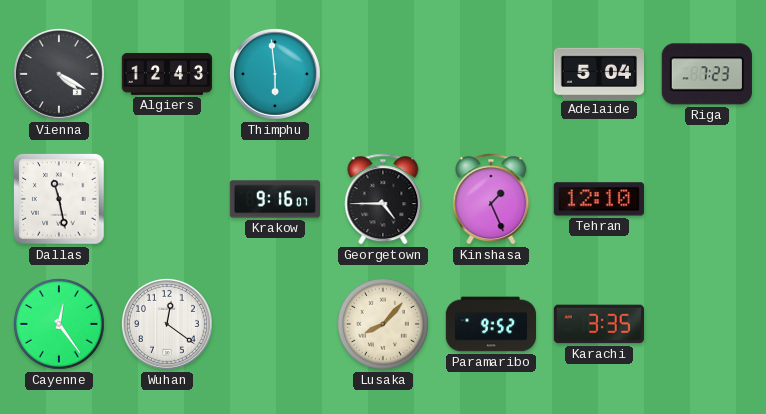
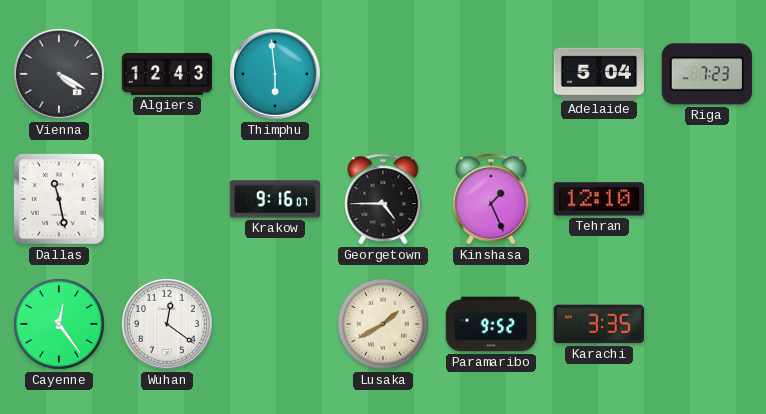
Lusaka: 8:07 -> 1:40 (384, 325)
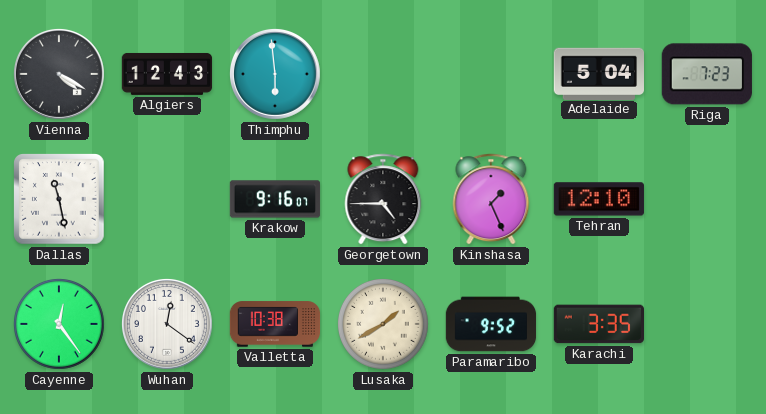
Valletta: none -> 10:38 (275, 324)
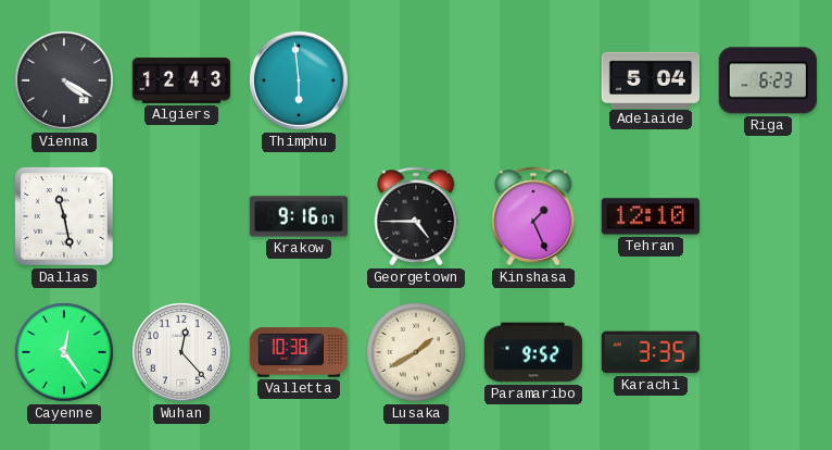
Riga: 7:23 -> 6:23 (768, 80)
Wuhan: 12:21 -> 12:23 (181, 352)
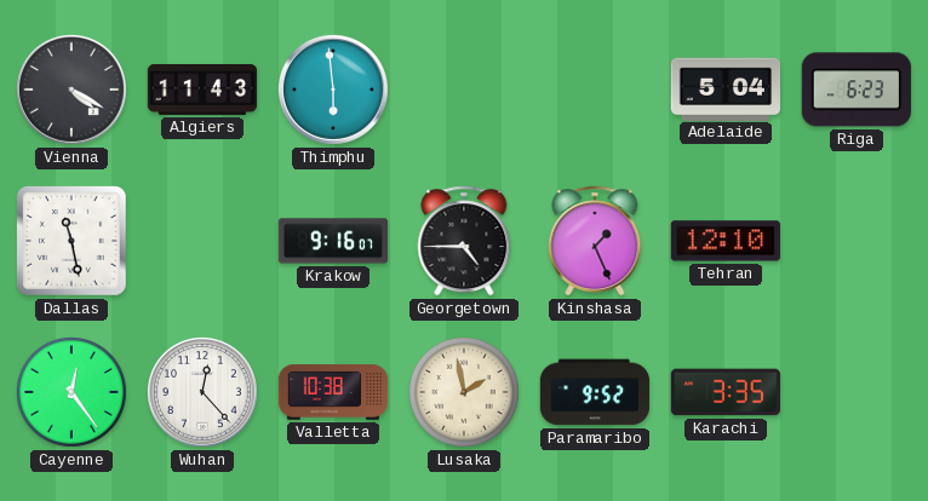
Algiers: 12:43 -> 11:43 (202, 90)
Lusaka: 1:40 -> 1:58 (465, 393)
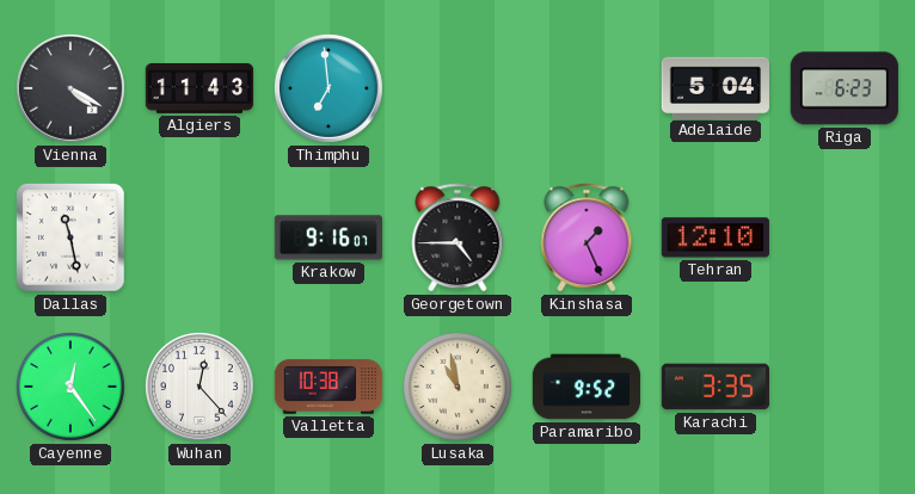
Thimphu: 5:59 -> 6:59 (328, 88)
Lusaka: 1:58 -> 10:58 (459, 388)
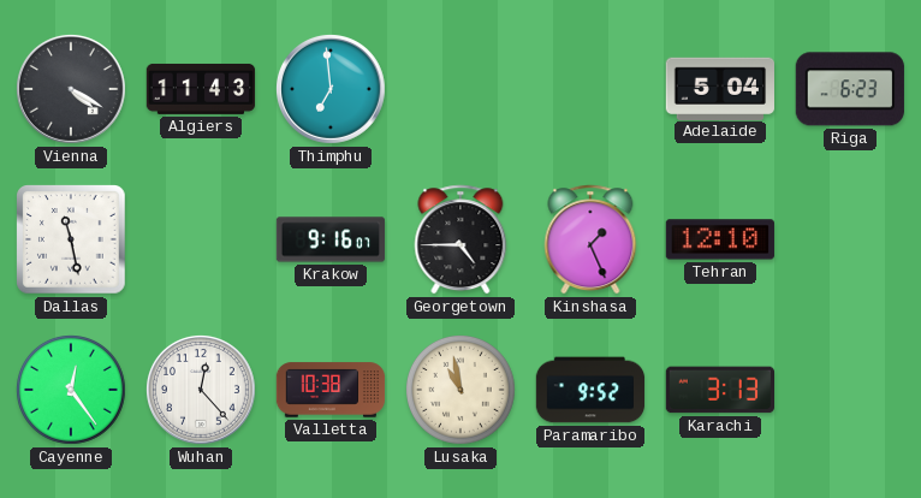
Karachi: 3:35 -> 3:13 (719, 390)
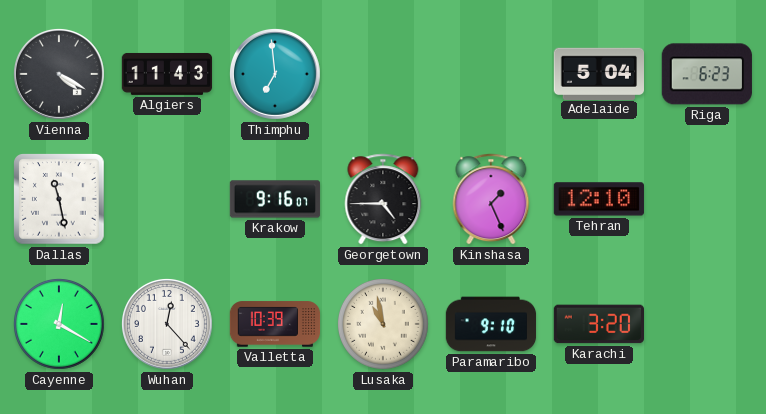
Cayenne: 12:24 -> 12:20 (60, 325)
Valletta: 10:38 -> 10:39 (275, 324)
Paramaribo: 9:52 -> 9:10 (491, 324)
Karachi: 3:13 -> 3:20 (598, 324)
